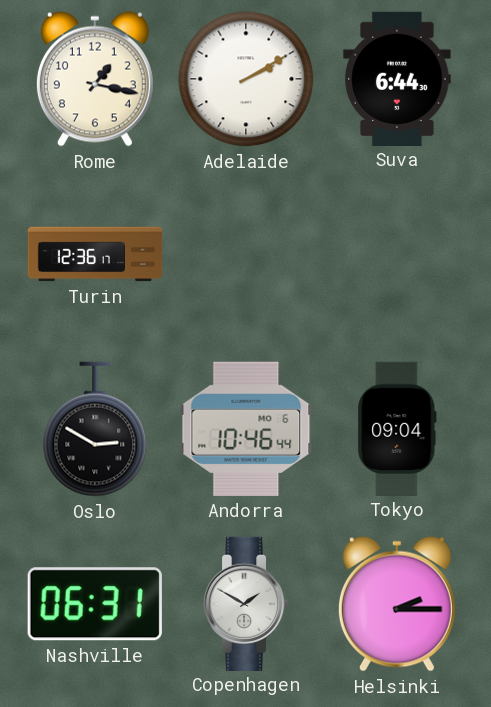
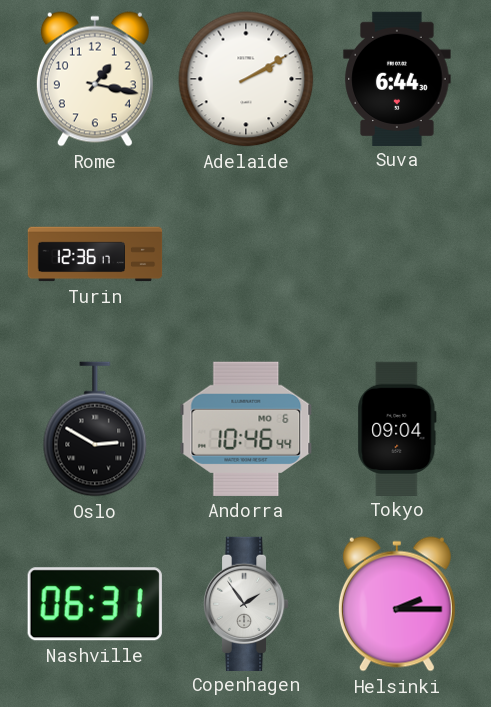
Copenhagen: 1:50 -> 1:54 (246, 603)
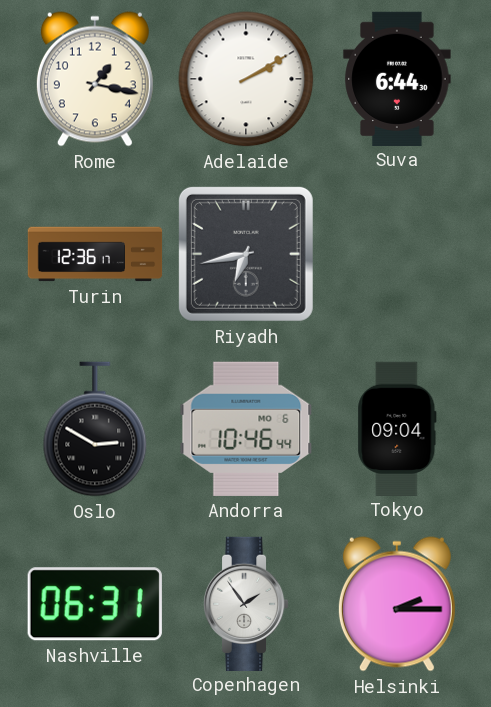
Riyadh: none -> 6:43 (246, 254)
